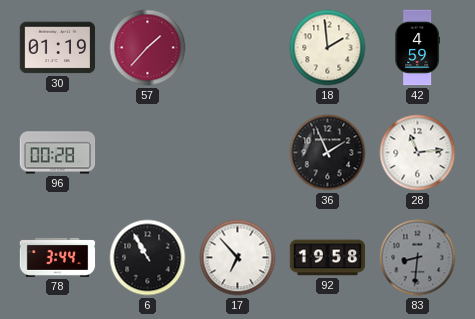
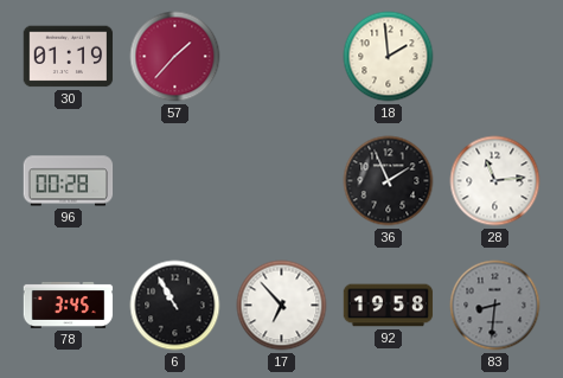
42: 4:59 -> none (418, 48)
78: 3:44 -> 3:45 (69, 305)
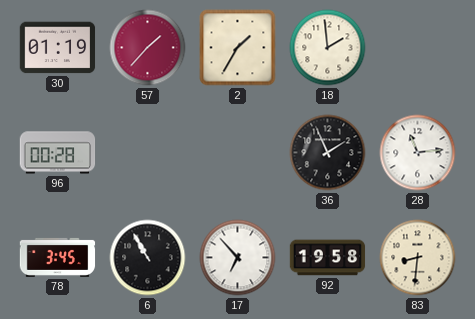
2: none -> 1:35 (238, 48)
83 dial: grey -> cream (418, 258)
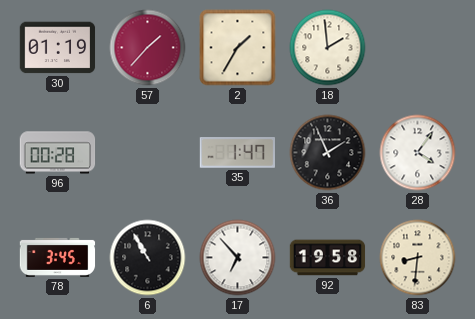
35: none -> 1:47 (237, 153)
28: 11:14 -> 4:06 (418, 153)
